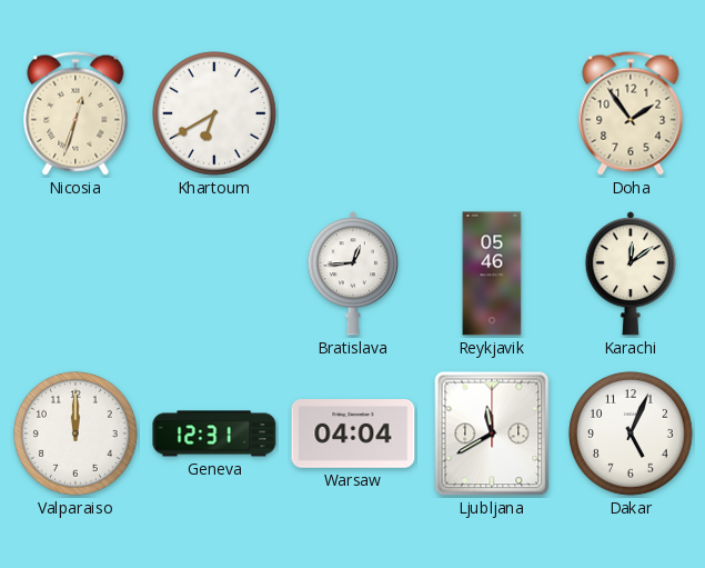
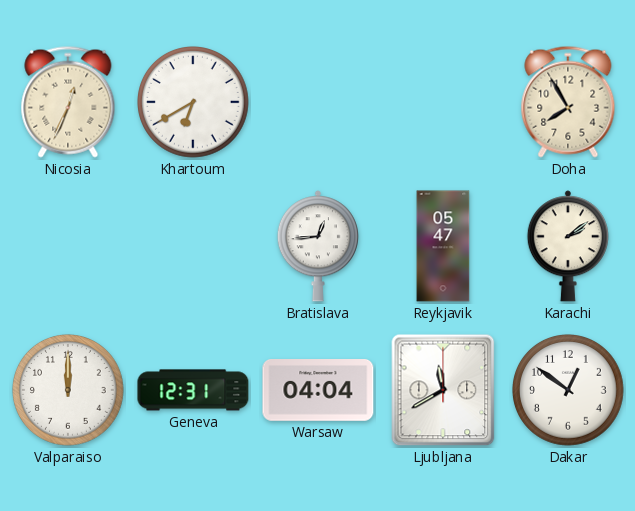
Nicosia: 12:33 -> 12:34 (68, 102)
Doha: 1:54 -> 7:55 (568, 102)
Reykjavik: 05:46 -> 05:47 (443, 246)
Karachi: 12:09 -> 2:09 (568, 246)
Dakar: 5:04 -> 12:51 (569, 391)
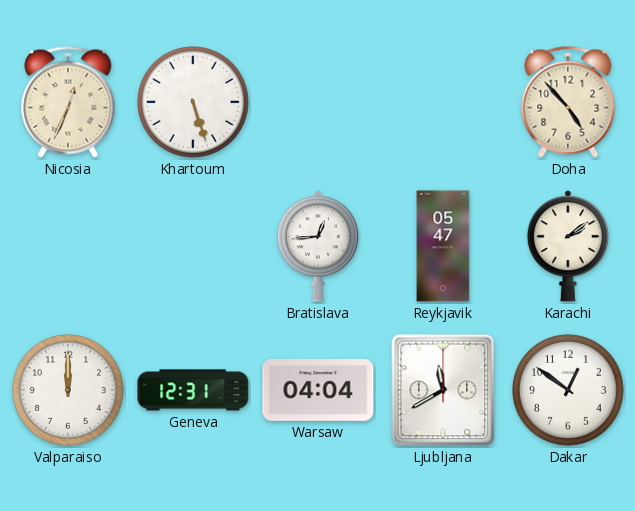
Khartoum: 6:40 -> 5:27 (194, 103)
Doha: 7:55 -> 4:53 (568, 102)
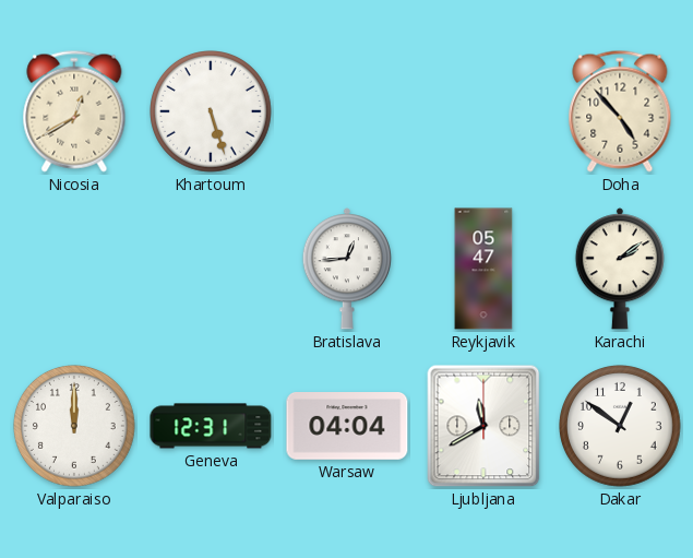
Nicosia: 12:34 -> 12:40 (74, 111)
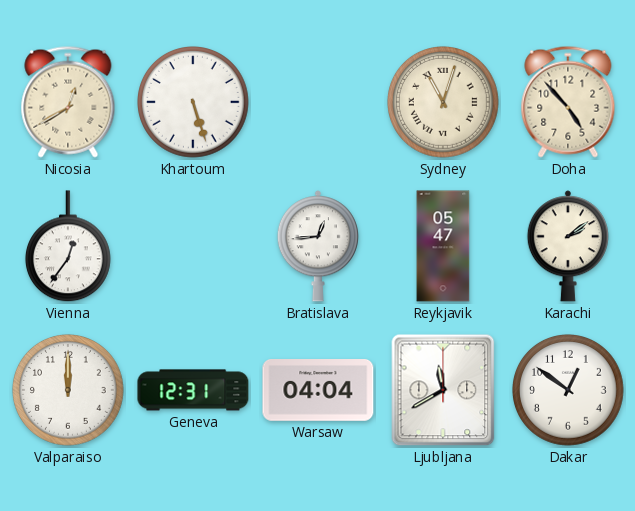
Sydney: none -> 11:03 (444, 103)
Vienna: none -> 12:36 (68, 247)
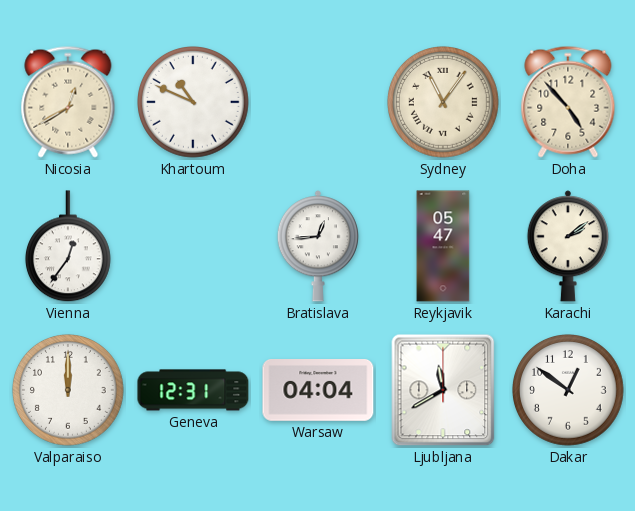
Khartoum: 5:27 -> 10:49 (194, 103)
Sydney: 11:03 -> 11:06 (444, 103)
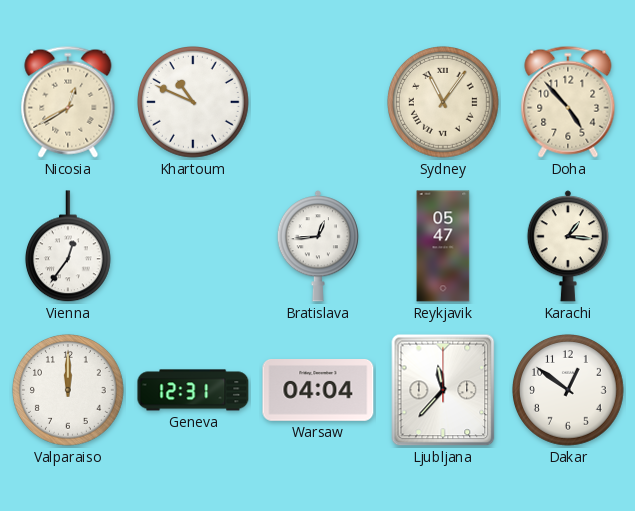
Karachi: 2:09 -> 1:16 (568, 246)
Ljubljana: 11:40 -> 11:37 (443, 390)
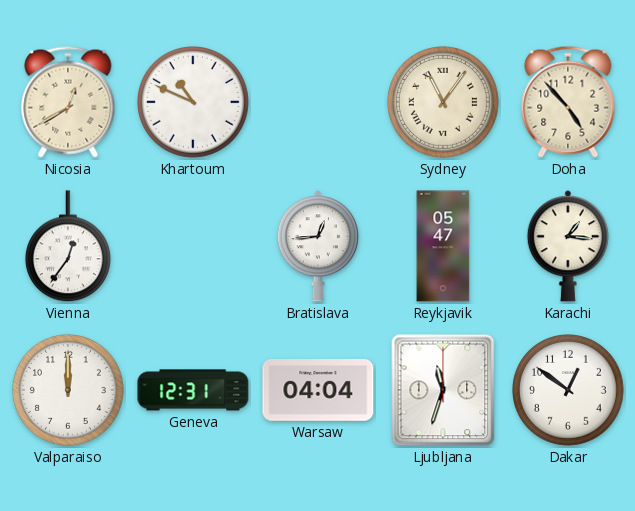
Ljubljana: 11:37 -> 11:33 (443, 390)
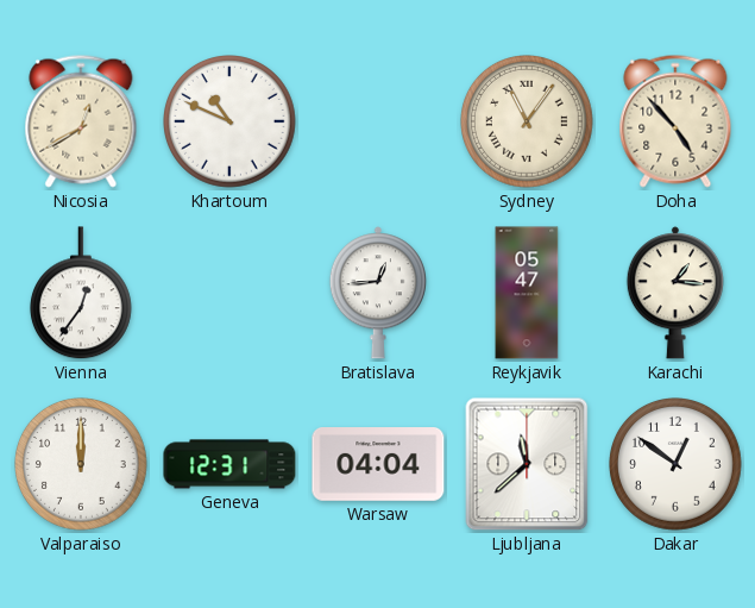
Ljubljana: 11:33 -> 11:38 (527, 464)
